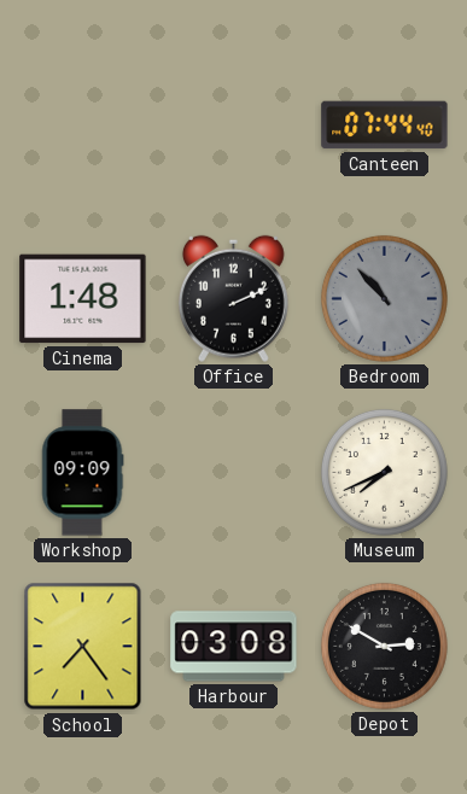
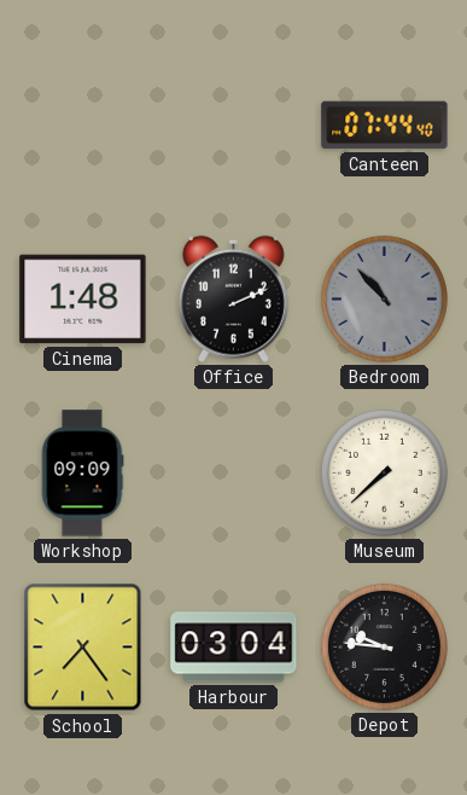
Museum: 7:41 -> 7:38 (384, 472)
Harbour: 03:08 -> 03:04 (234, 648)
Depot: 2:50 -> 9:46 (384, 646)
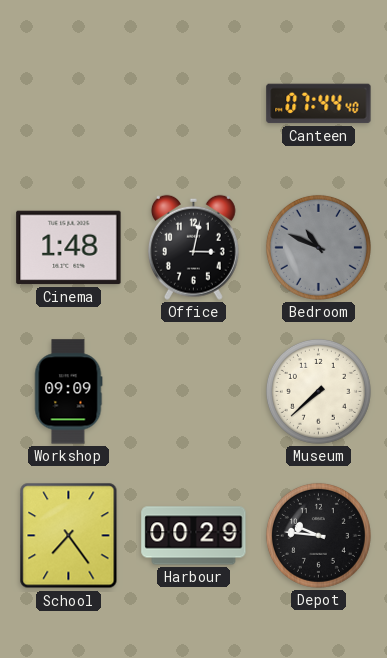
Office: 2:11 -> 3:02 (193, 247)
Bedroom: 10:53 -> 10:49 (318, 247)
Harbour: 03:04 -> 00:29 (194, 536)
